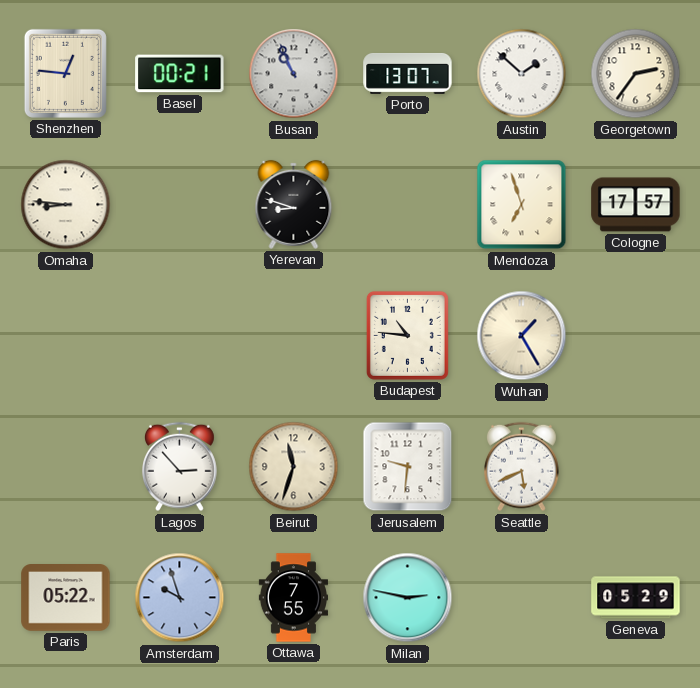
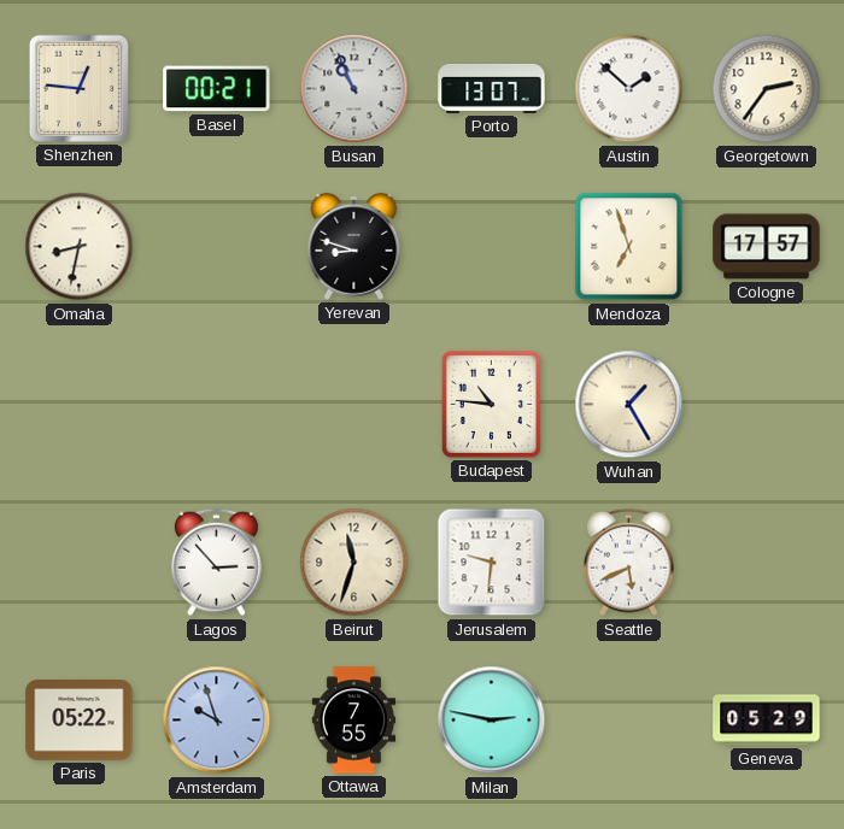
Omaha: 8:46 -> 8:32 (80, 247)
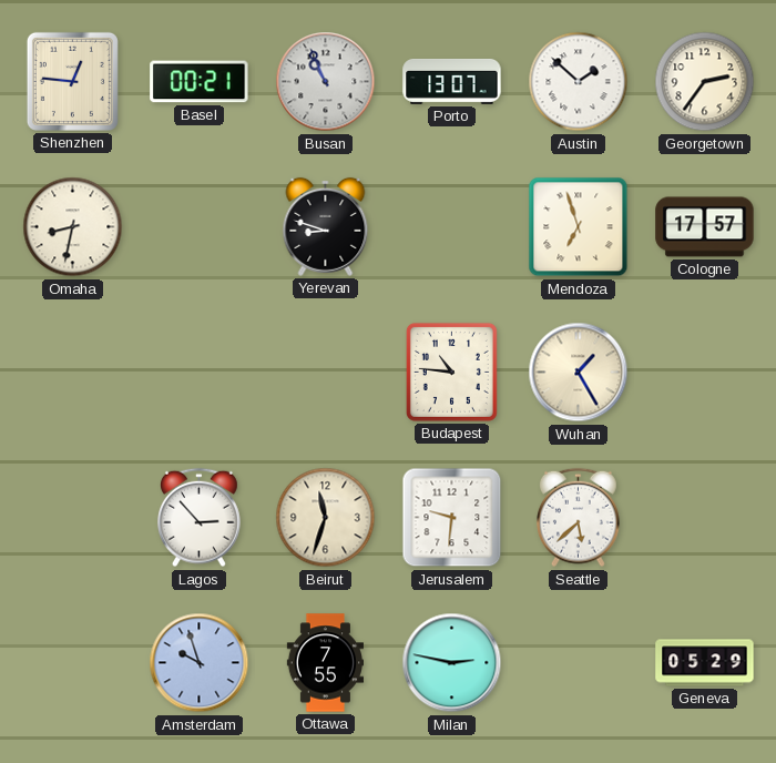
Seattle: 5:41 -> 5:38 (579, 518)
Paris: 05:22 -> none (80, 721)
